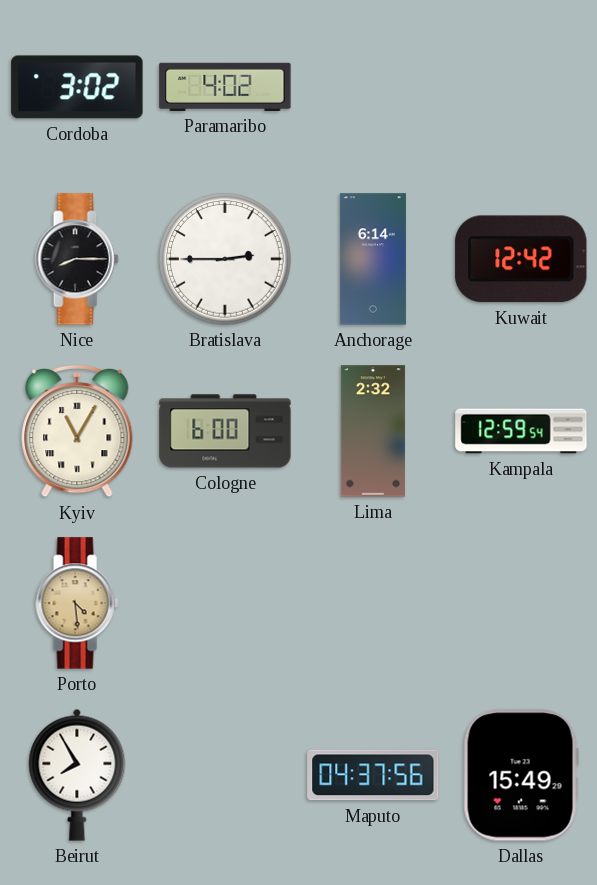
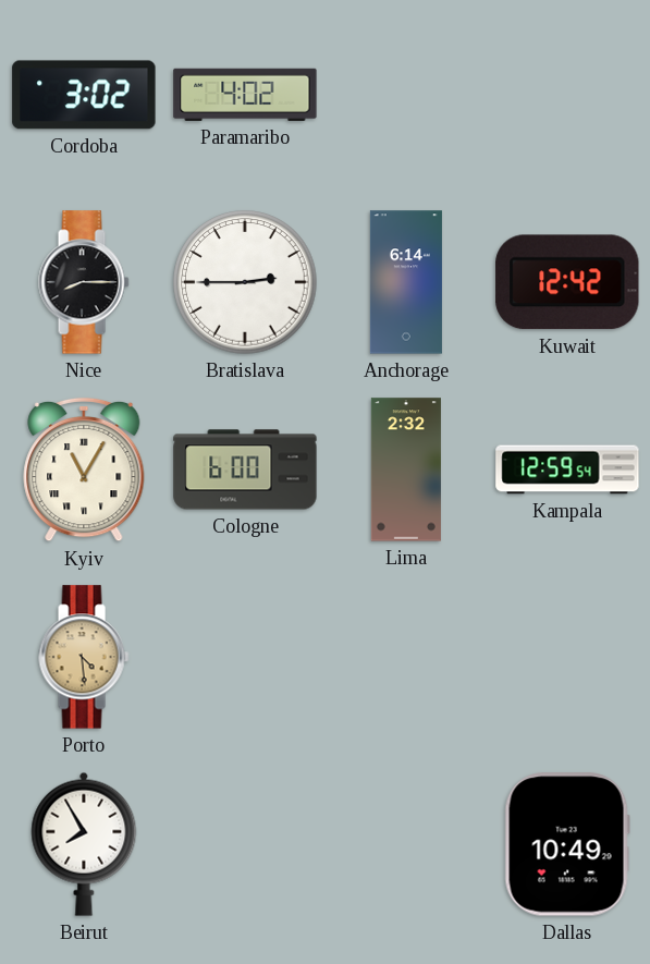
Maputo: 04:37 -> none (373, 775)
Dallas: 15:49 -> 10:49 (567, 844)
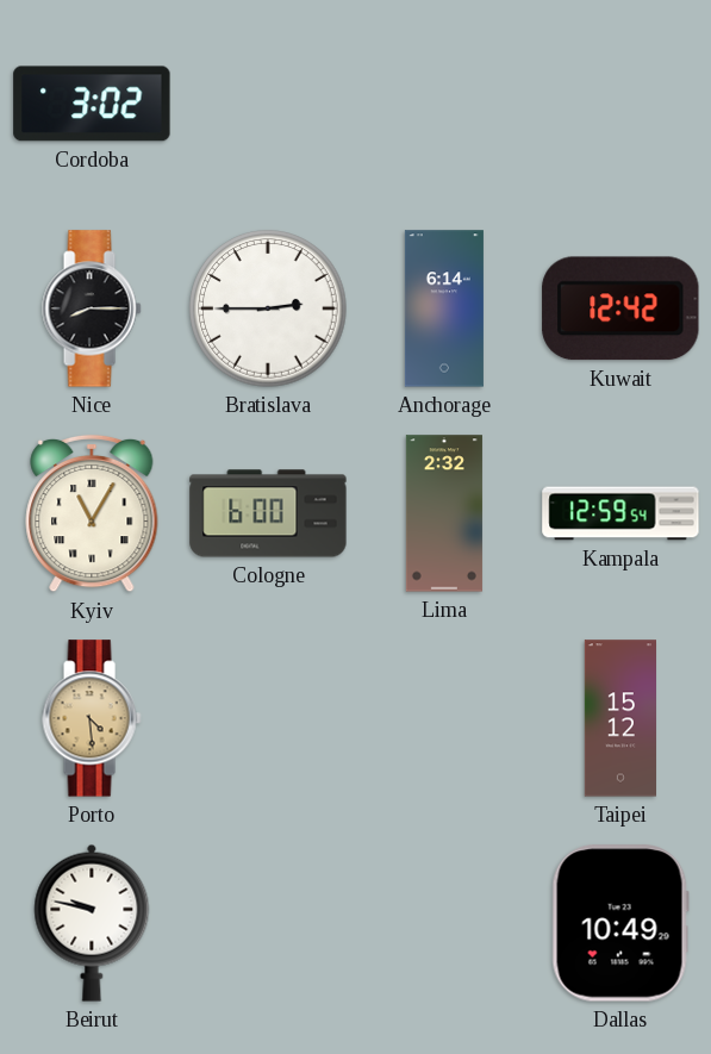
Paramaribo: 4:02 -> none (245, 95)
Taipei: none -> 15:12 (619, 718)
Beirut: 7:55 -> 9:47 (92, 923)
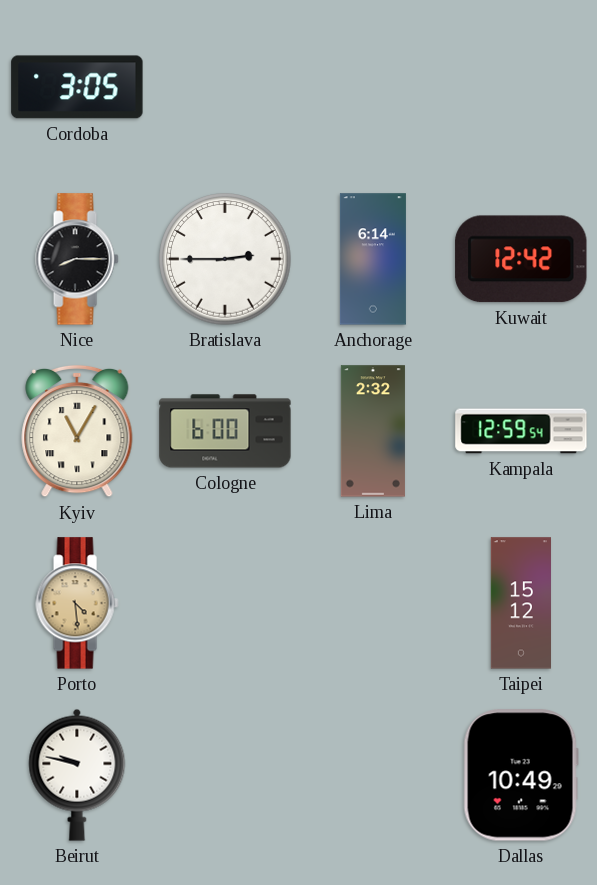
Cordoba: 3:02 -> 3:05 (77, 87)
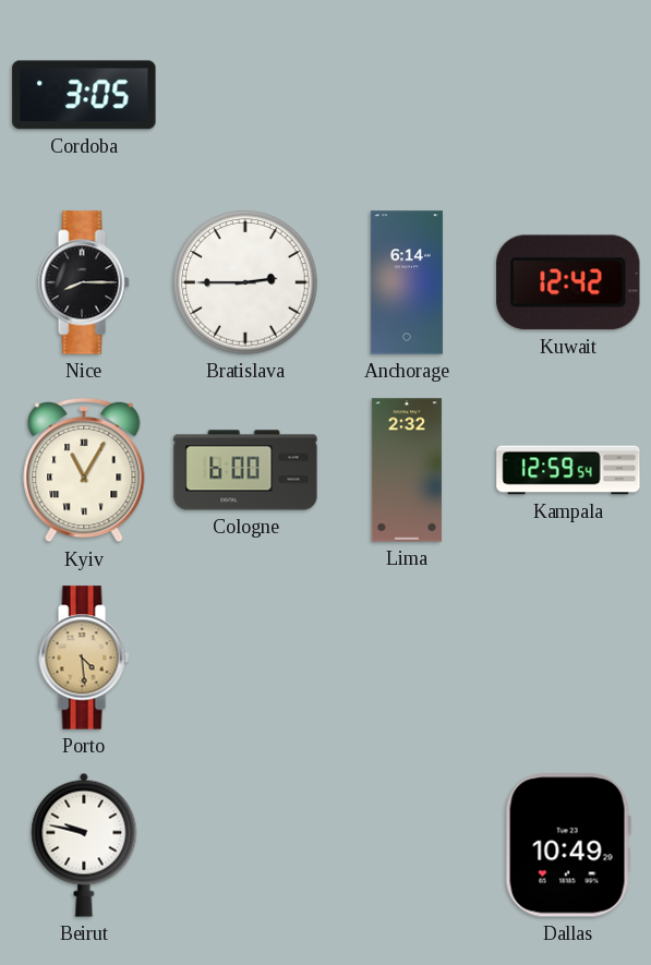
Taipei: 15:12 -> none (520, 603)
